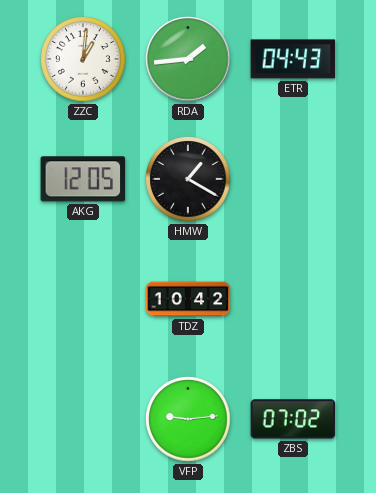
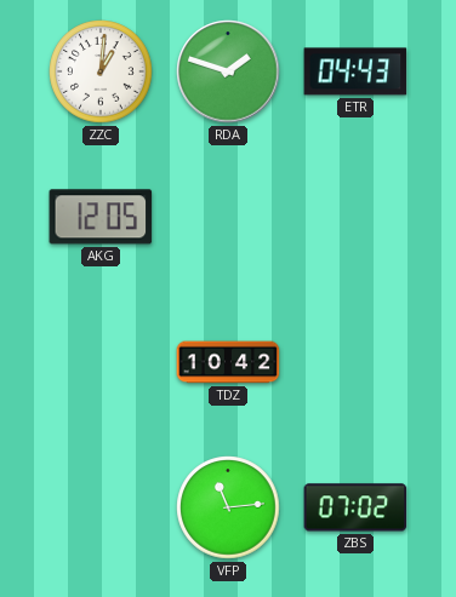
RDA: 1:44 -> 1:48 (228, 71)
HMW: 1:20 -> none (188, 179)
VFP: 9:14 -> 11:14 (228, 507)
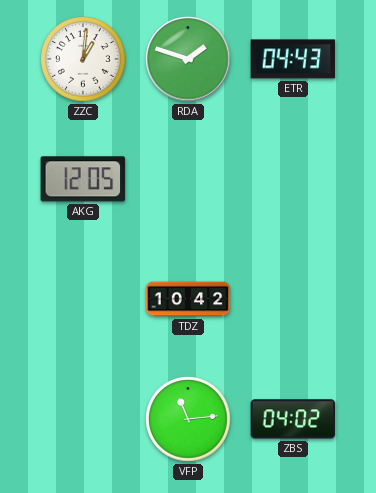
ZBS: 07:02 -> 04:02 (293, 419)
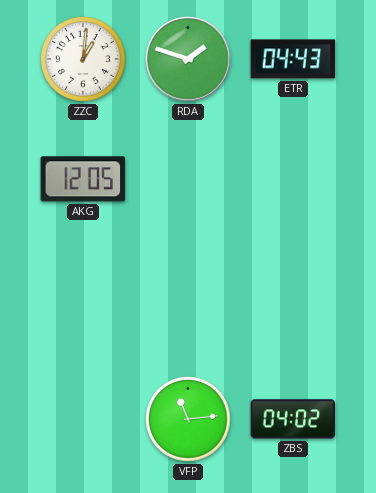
TDZ: 10:42 -> none (188, 299)
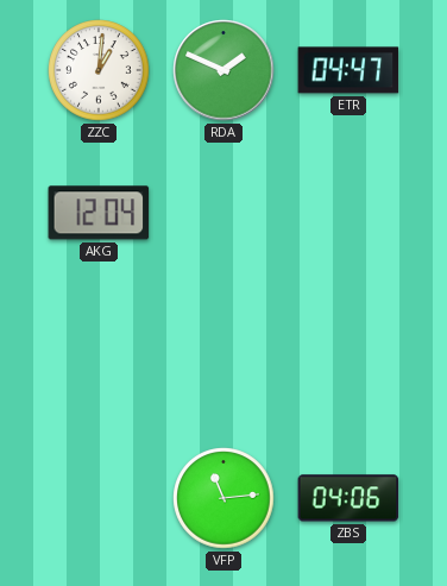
RDA: 1:48 -> 1:49 (223, 70)
ETR: 04:43 -> 04:47 (348, 70)
AKG: 12:05 -> 12:04 (99, 213)
ZBS: 04:02 -> 04:06 (348, 498)
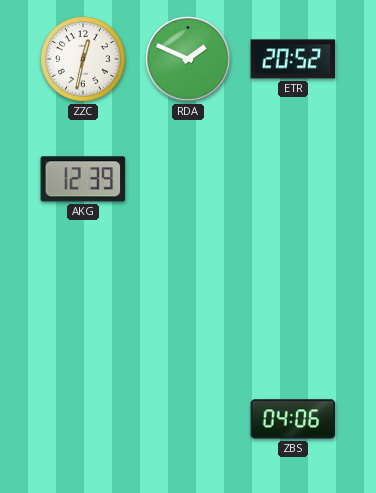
ZZC: 1:01 -> 12:32 (83, 59)
ETR: 04:47 -> 20:52 (293, 59)
AKG: 12:04 -> 12:39 (83, 179)
VFP: 11:14 -> none (223, 498)
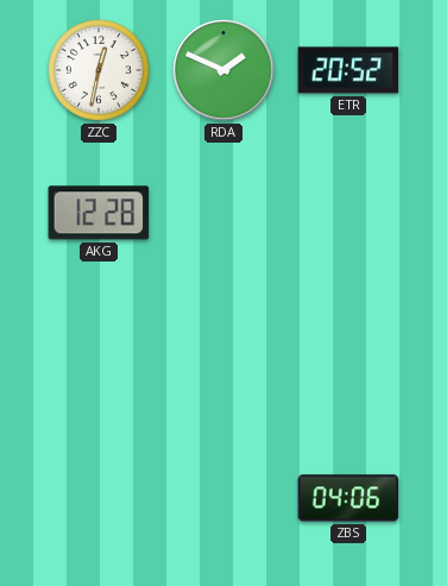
AKG: 12:39 -> 12:28 (99, 213)
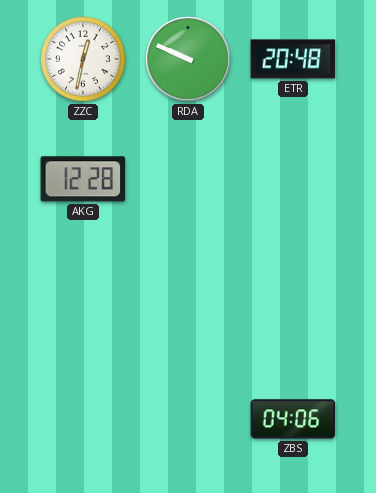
RDA: 1:49 -> 9:49 (188, 59)
ETR: 20:52 -> 20:48 (293, 59)
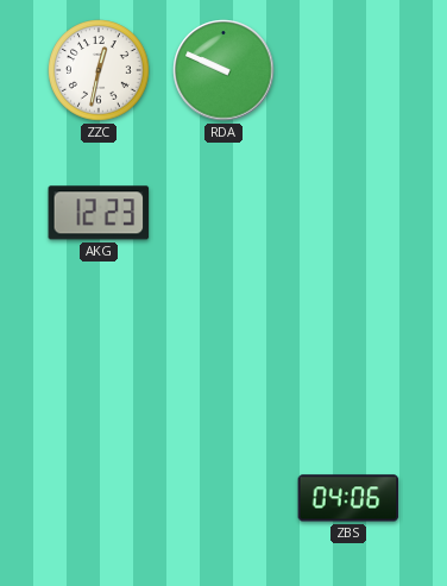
ETR: 20:48 -> none (293, 59)
AKG: 12:28 -> 12:23 (99, 213)
